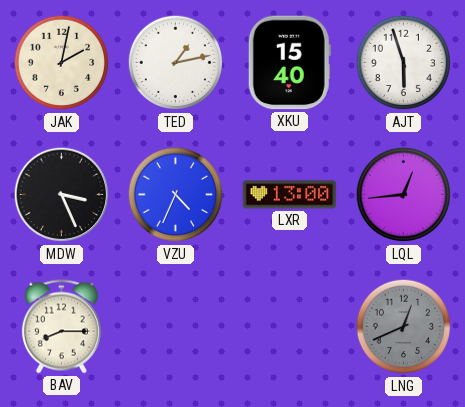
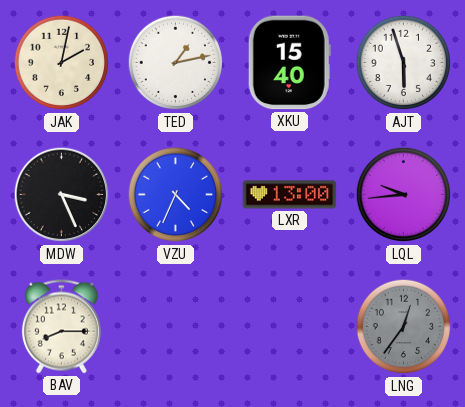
LQL: 12:44 -> 9:44 (404, 195)
LNG: 12:41 -> 12:36 (404, 327)
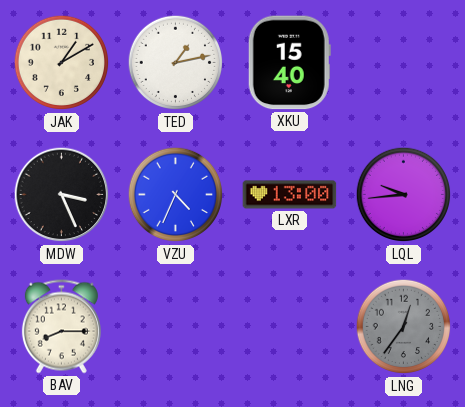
JAK: 2:02 -> 1:10 (62, 63)
AJT: 5:57 -> none (404, 63)
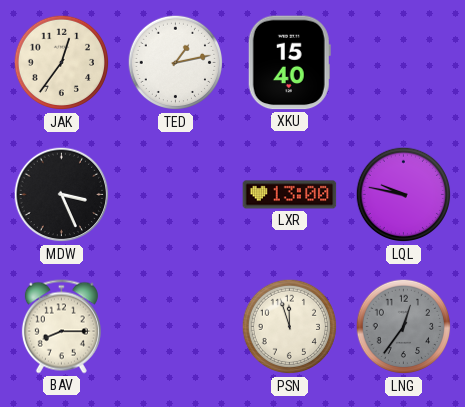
JAK: 1:10 -> 12:36 (62, 63)
VZU: 4:34 -> none (176, 195)
LQL: 9:44 -> 9:47 (404, 195)
PSN: none -> 11:57 (290, 327)
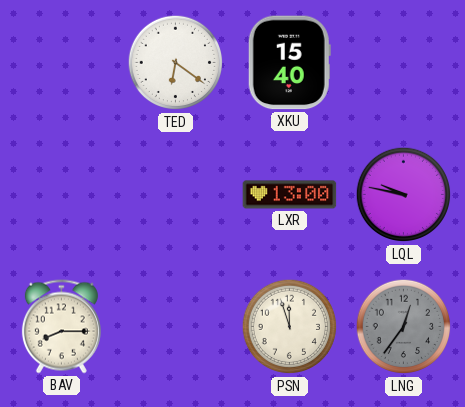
JAK: 12:36 -> none (62, 63)
TED: 1:13 -> 6:21 (176, 63)
MDW: 3:26 -> none (62, 195)
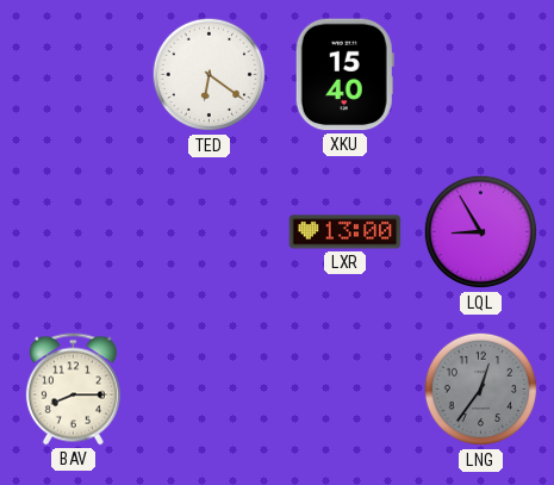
LQL: 9:47 -> 8:55 (481, 232)
PSN: 11:57 -> none (290, 327)
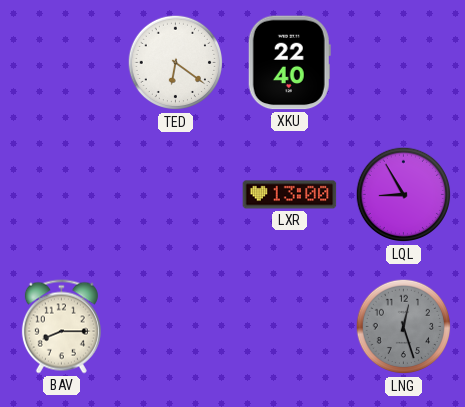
XKU: 15:40 -> 22:40 (289, 63)
LNG: 12:36 -> 12:27 (404, 327)
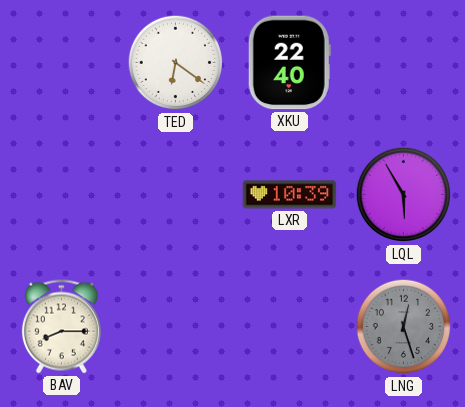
LXR: 13:00 -> 10:39 (290, 195)
LQL: 8:55 -> 5:55 (404, 195)
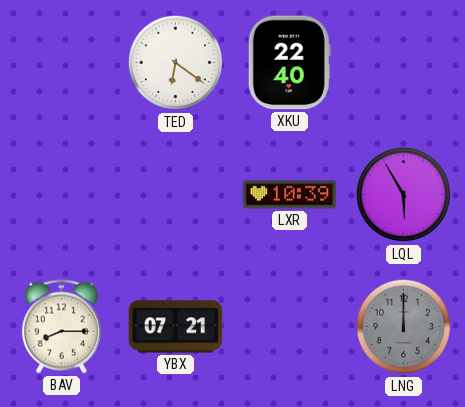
YBX: none -> 07:21 (176, 327)
LNG: 12:27 -> 12:00 (404, 327)
